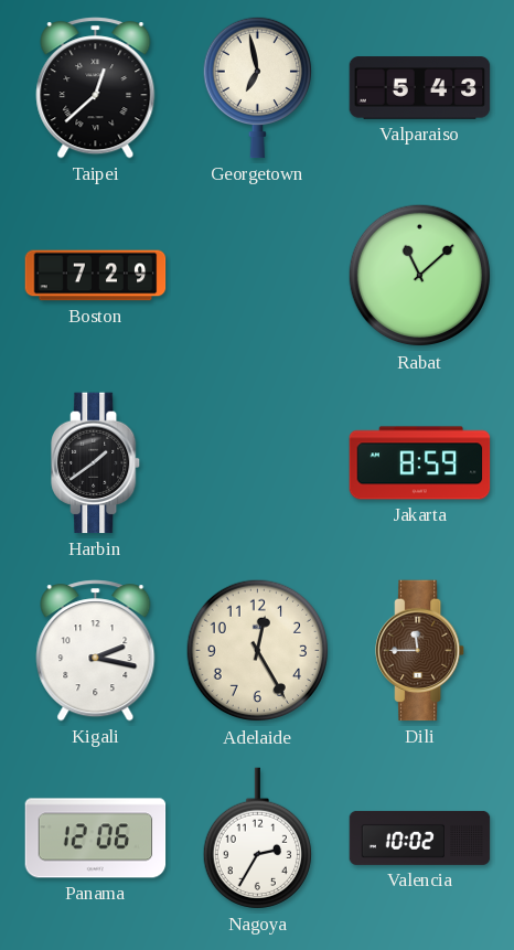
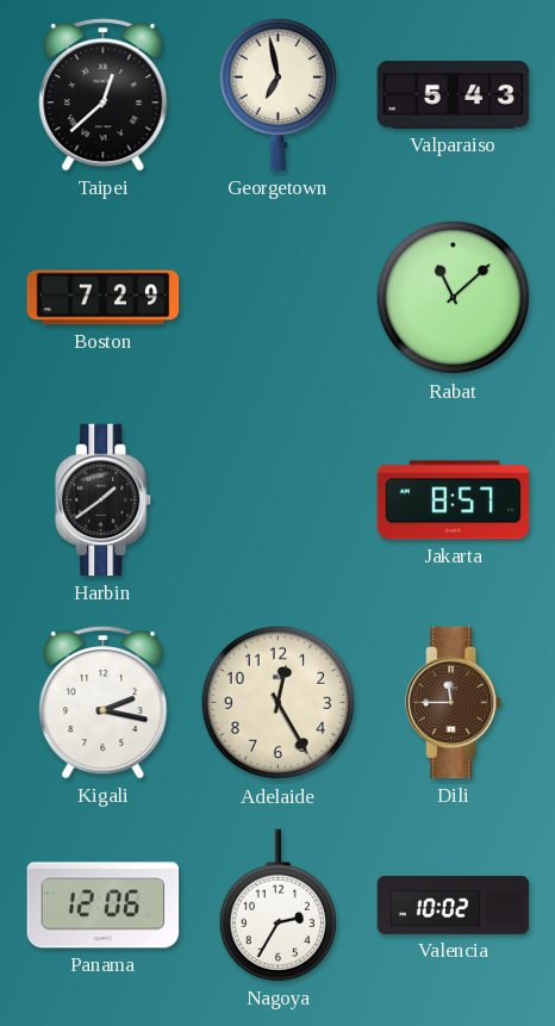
Jakarta: 8:59 -> 8:57 (454, 500)
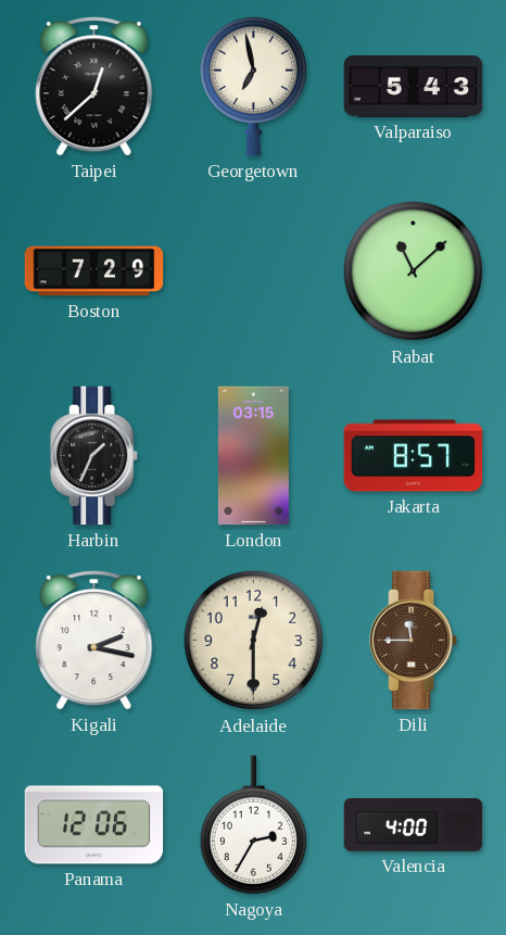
Harbin: 1:39 -> 1:34 (94, 456)
London: none -> 03:15 (253, 456)
Adelaide: 12:25 -> 12:30 (254, 641)
Valencia: 10:02 -> 4:00 (414, 824)
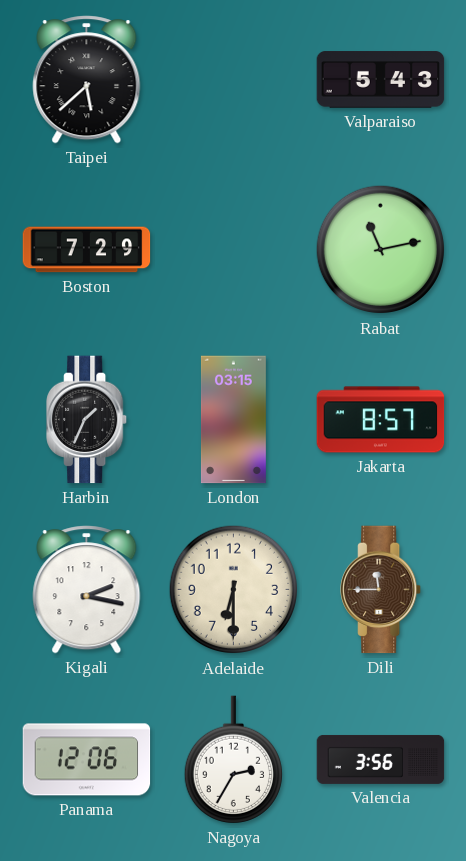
Taipei: 12:38 -> 5:38 (87, 80)
Georgetown: 6:58 -> none (253, 86)
Rabat: 11:08 -> 11:13 (381, 250)
Adelaide: 12:30 -> 6:30 (234, 590)
Valencia: 4:00 -> 3:56 (381, 759)
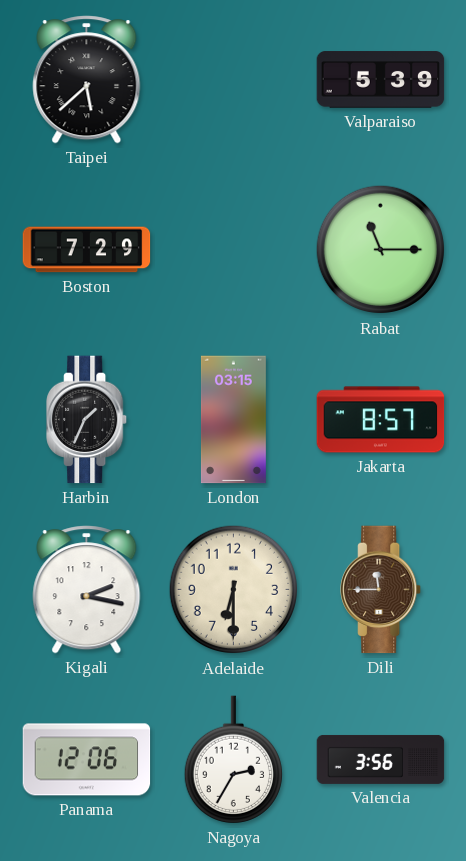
Valparaiso: 5:43 -> 5:39 (381, 80)
Rabat: 11:13 -> 11:15 (381, 250)
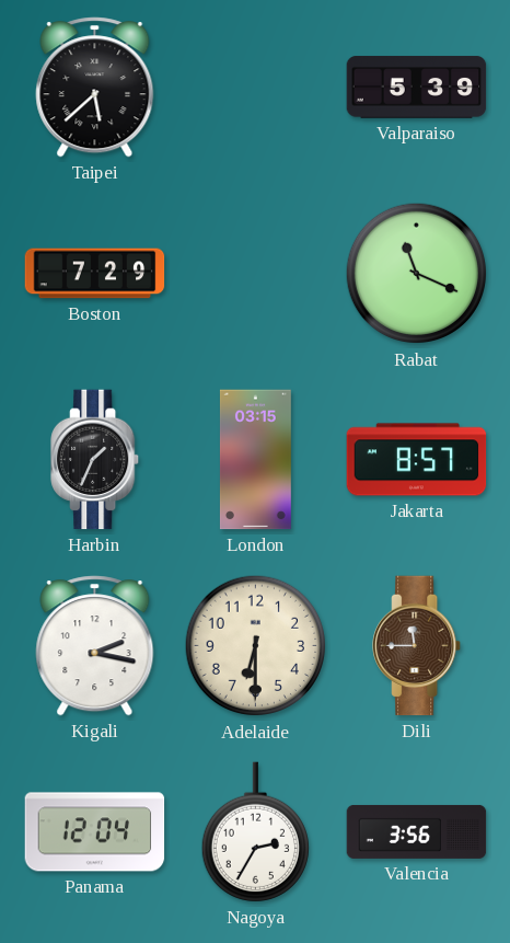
Rabat: 11:15 -> 11:19 (417, 274)
Panama: 12:06 -> 12:04 (95, 832)
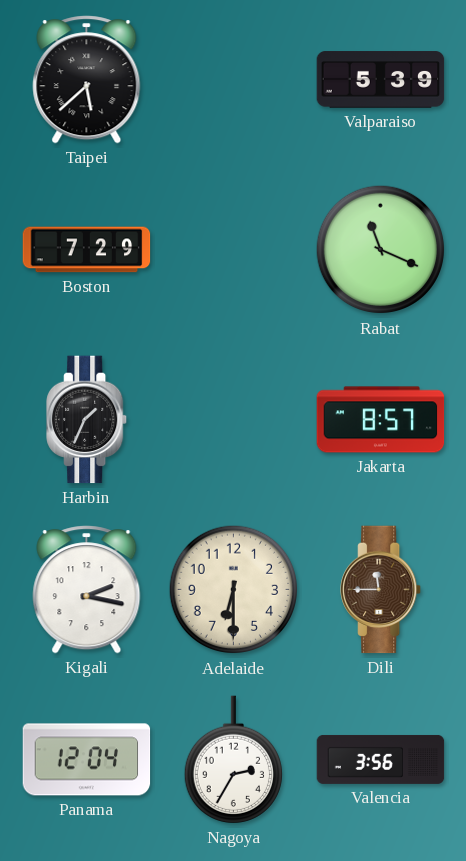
London: 03:15 -> none (255, 460)
